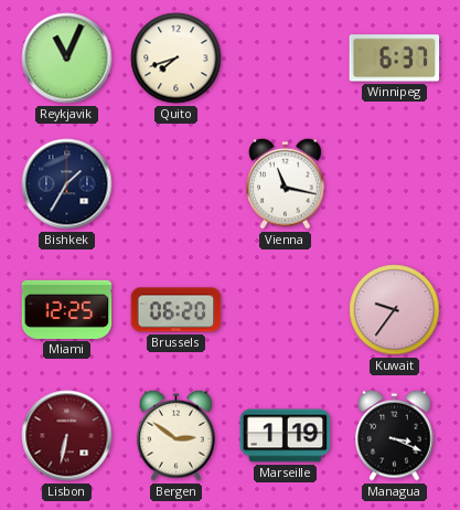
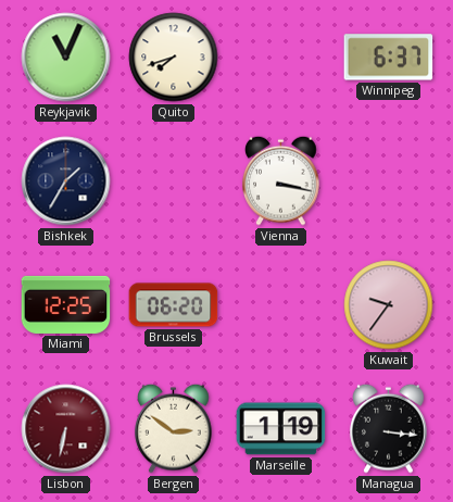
Vienna: 11:17 -> 3:17 (281, 180)
Managua: 3:19 -> 3:16 (389, 428)
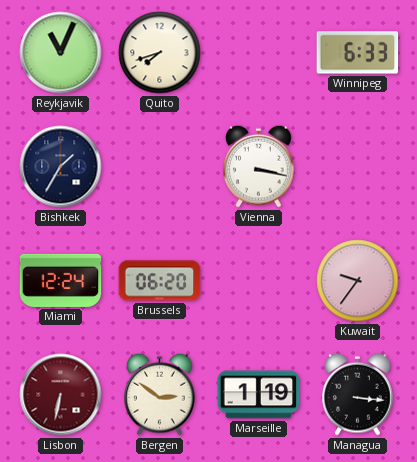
Winnipeg: 6:37 -> 6:33 (358, 53)
Miami: 12:25 -> 12:24 (61, 280)
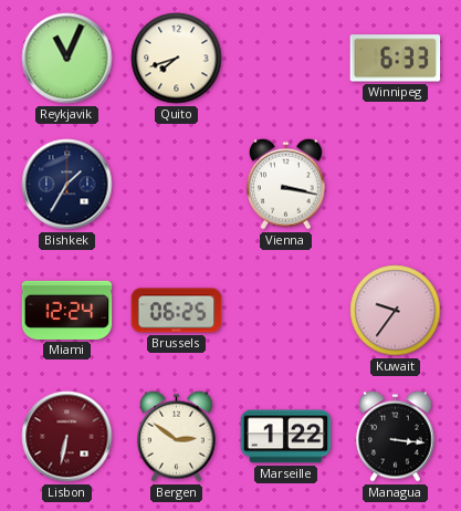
Brussels: 06:20 -> 06:25 (177, 311)
Marseille: 1:19 -> 1:22 (286, 437)
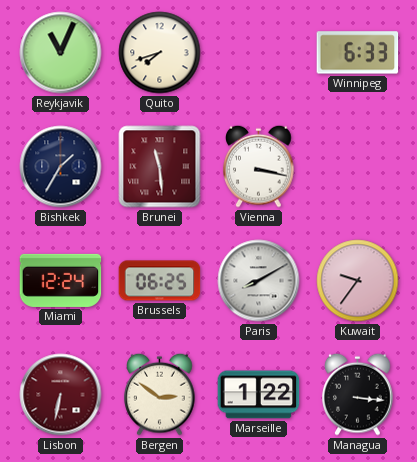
Brunei: none -> 11:29 (160, 167)
Paris: none -> 8:10 (259, 281)
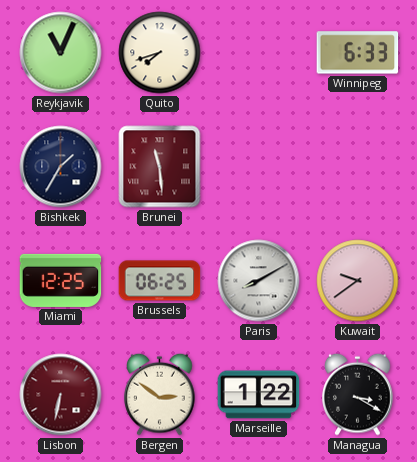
Vienna: 3:17 -> none (259, 166)
Miami: 12:24 -> 12:25 (61, 280)
Kuwait: 9:36 -> 9:39 (358, 281)
Managua: 3:16 -> 3:20 (358, 394)
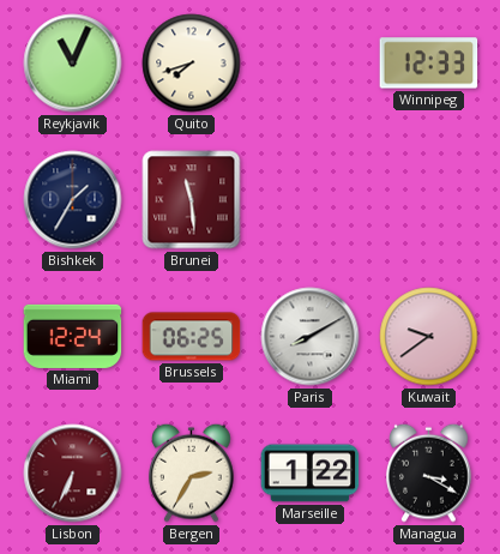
Winnipeg: 6:33 -> 12:33 (429, 64)
Miami: 12:25 -> 12:24 (73, 336)
Lisbon: 6:32 -> 6:34 (73, 474)
Bergen: 2:51 -> 2:35 (192, 472)
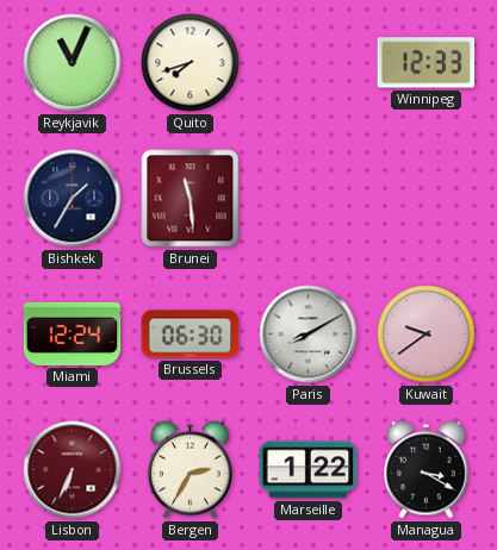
Brussels: 06:25 -> 06:30 (191, 335)
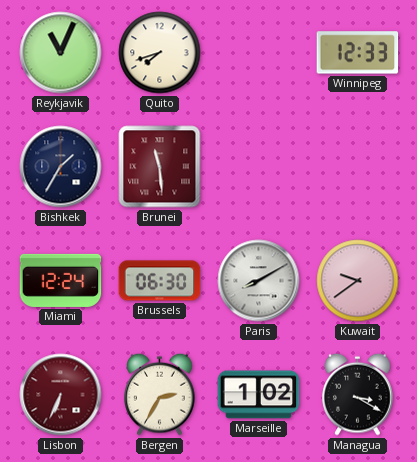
Marseille: 1:22 -> 1:02 (259, 395)
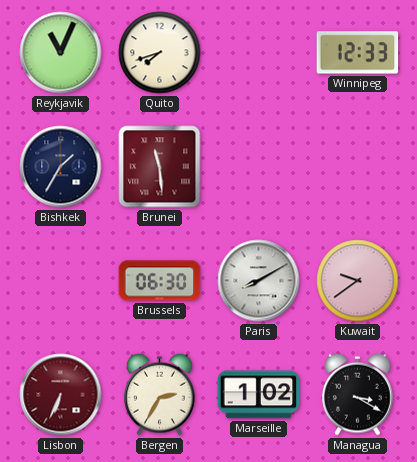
Miami: 12:24 -> none (61, 280)
